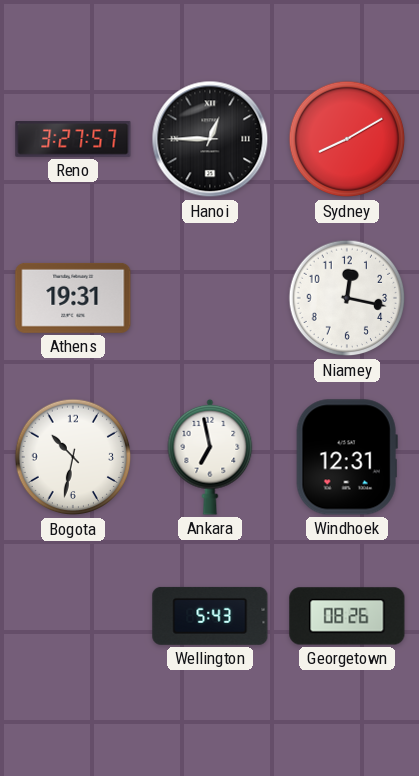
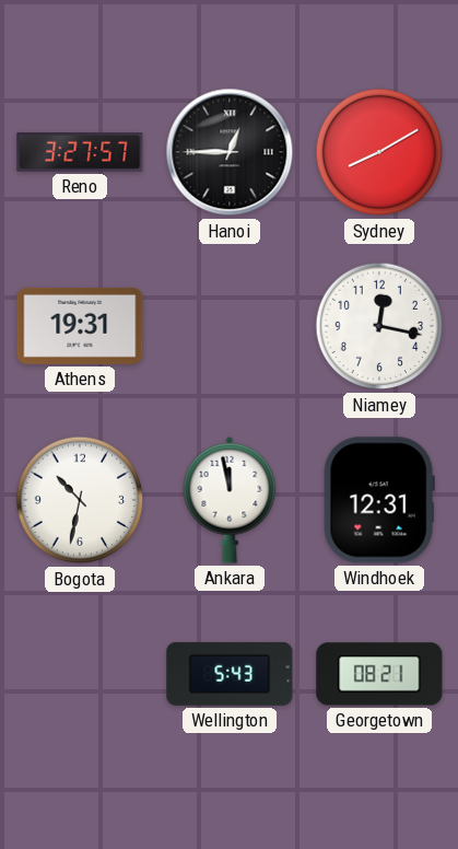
Ankara: 6:58 -> 11:58 (230, 500)
Georgetown: 08:26 -> 08:21 (379, 674)
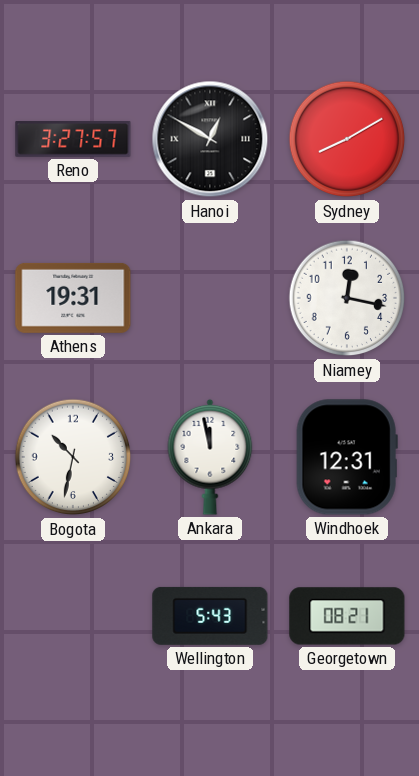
Hanoi: 12:45 -> 12:50 (210, 139)
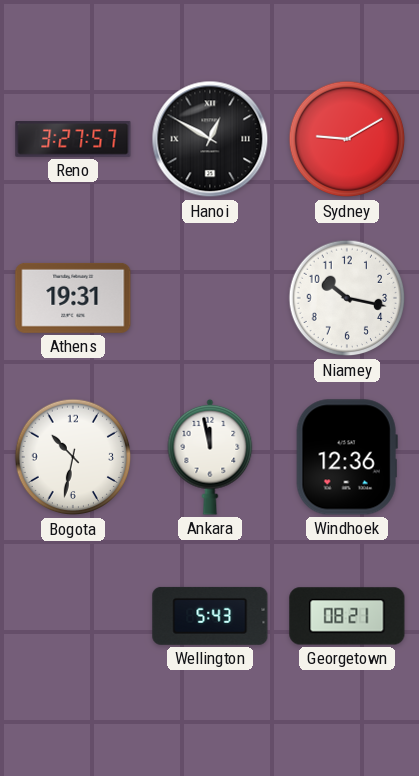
Sydney: 8:10 -> 9:10 (347, 139)
Niamey: 12:17 -> 10:17 (347, 298)
Windhoek: 12:31 -> 12:36 (347, 457)
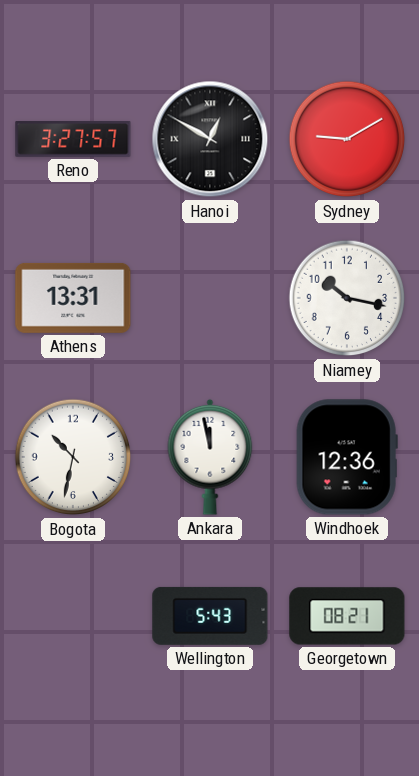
Athens: 19:31 -> 13:31 (73, 298)
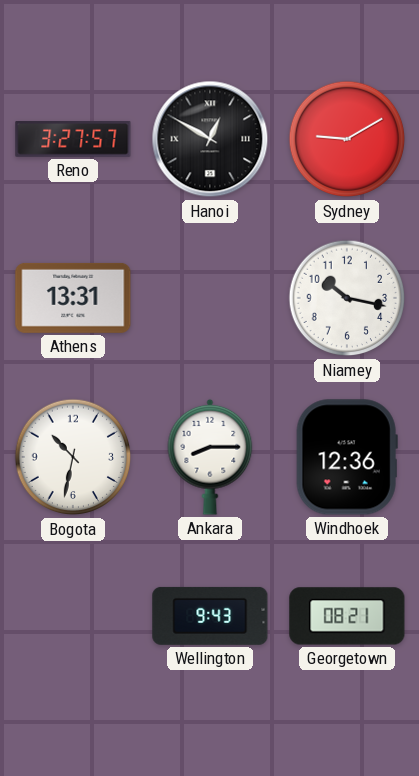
Ankara: 11:58 -> 8:15 (210, 457)
Wellington: 5:43 -> 9:43 (210, 616)
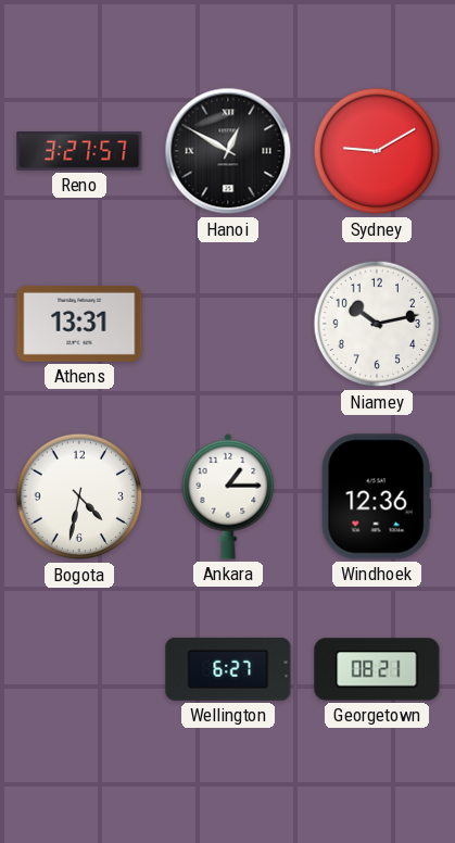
Niamey: 10:17 -> 10:13 (377, 324)
Bogota: 10:32 -> 4:32 (79, 496)
Ankara: 8:15 -> 1:15 (228, 496)
Wellington: 9:43 -> 6:27 (228, 669)
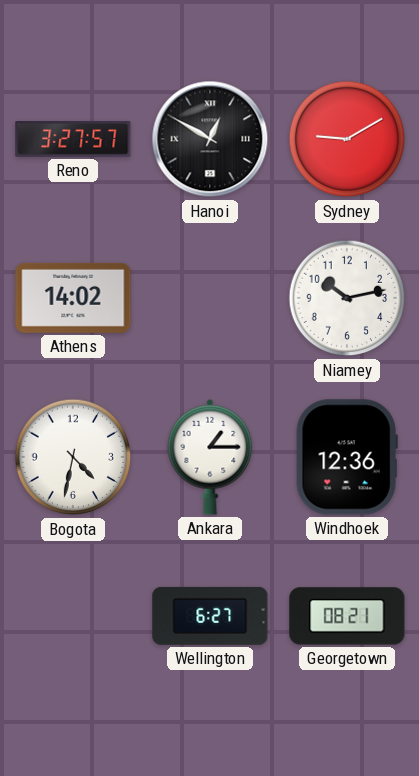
Athens: 13:31 -> 14:02 (73, 298)
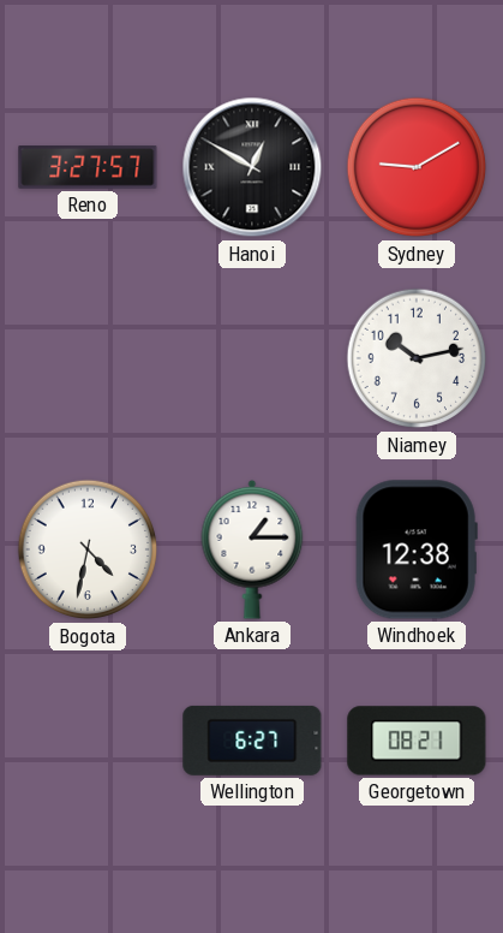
Athens: 14:02 -> none (73, 298)
Windhoek: 12:36 -> 12:38 (417, 549)
